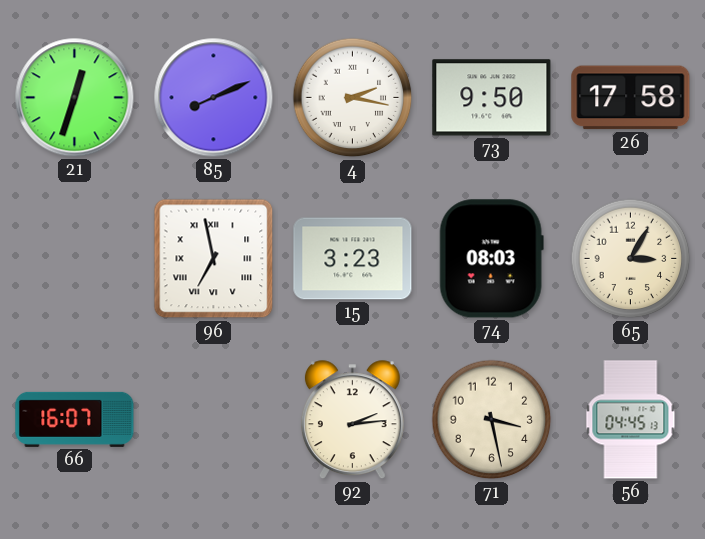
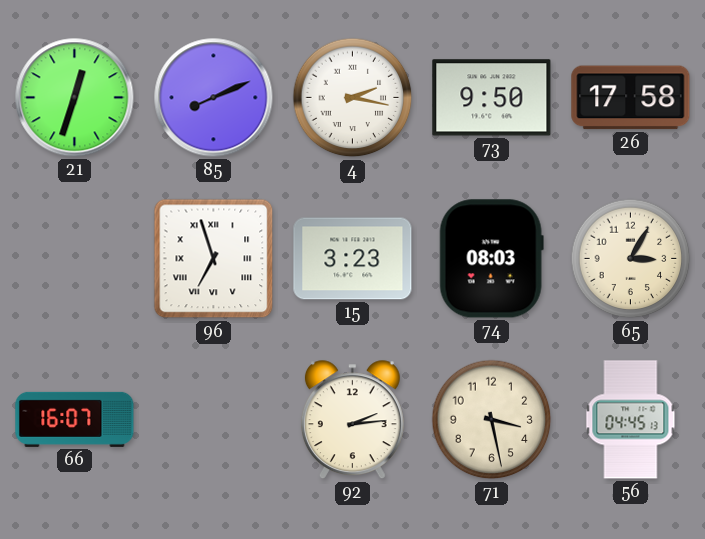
96: 6:58 -> 6:57 (214, 259)
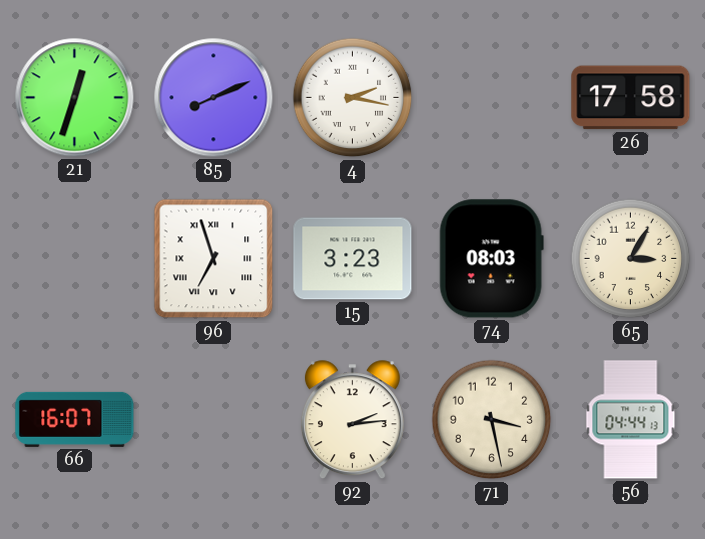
73: 9:50 -> none (492, 98)
56: 04:45 -> 04:44 (631, 420)
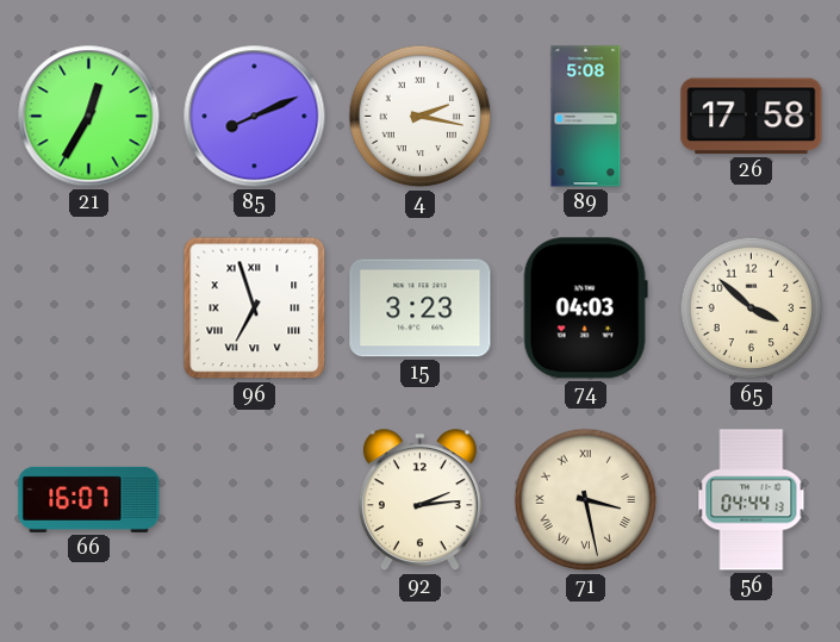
21: 12:33 -> 12:35 (89, 117)
89: none -> 5:08 (586, 117)
74: 08:03 -> 04:03 (585, 308)
65: 3:05 -> 3:52 (752, 308)
71 numerals: Arabic -> Roman (586, 500)
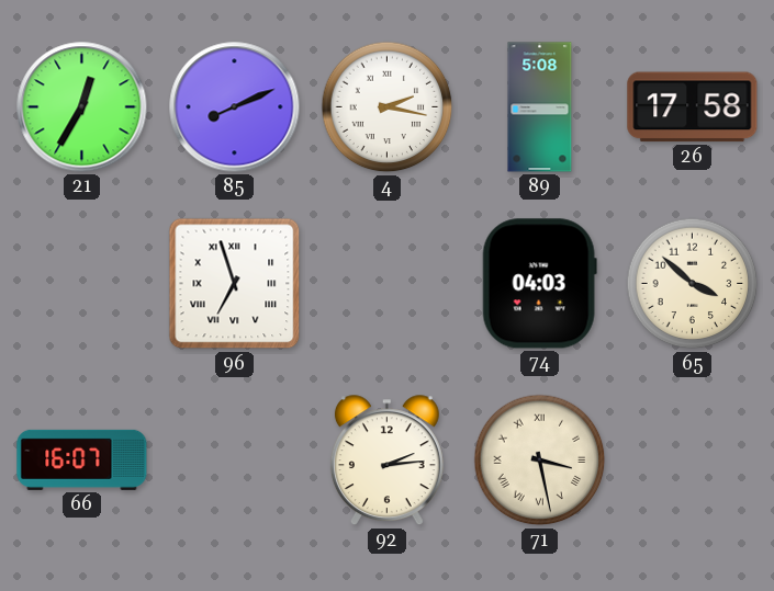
15: 3:23 -> none (421, 308)
56: 04:44 -> none (752, 500)
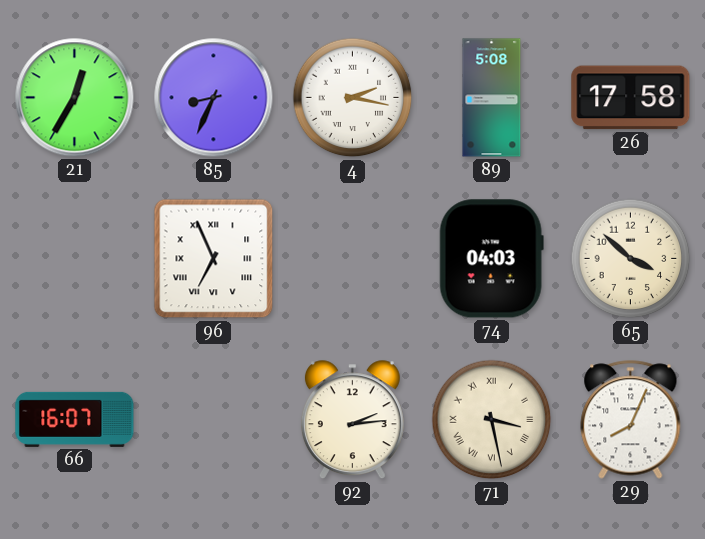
85: 8:11 -> 8:34 (214, 98)
96: 6:57 -> 6:56 (214, 259)
29: none -> 8:04 (631, 420)
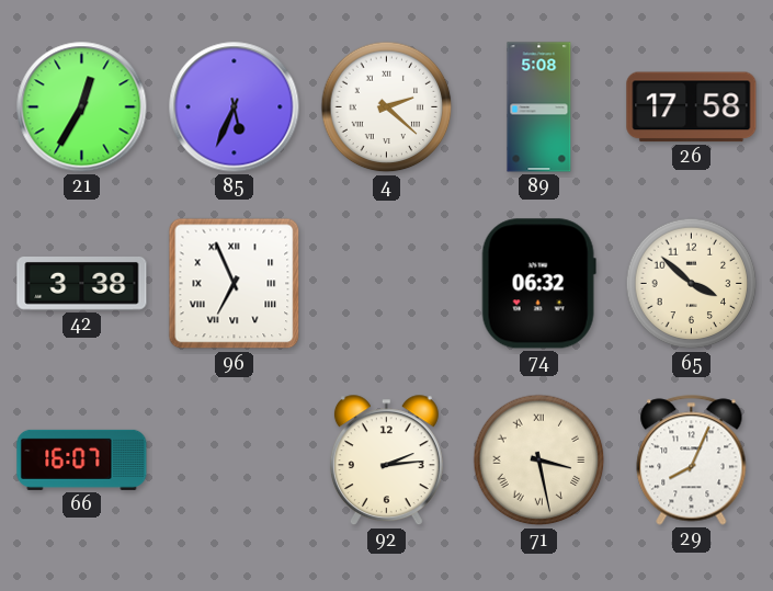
85: 8:34 -> 5:34 (235, 107)
4: 2:17 -> 2:22 (387, 107)
42: none -> 3:38 (82, 284)
74: 04:03 -> 06:32 (538, 284)
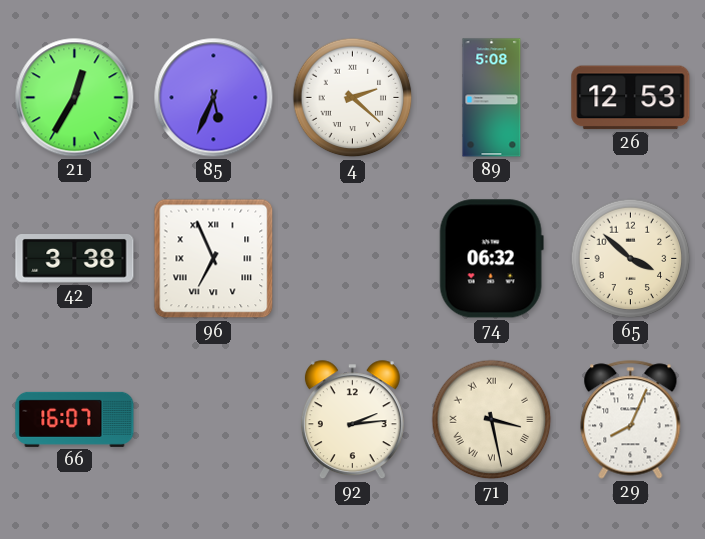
26: 17:58 -> 12:53 (631, 98)
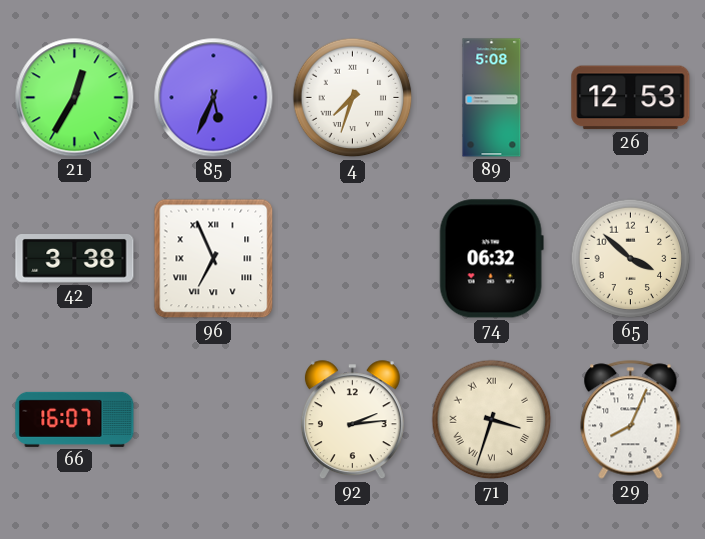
4: 2:22 -> 7:33 (353, 98)
71: 3:28 -> 3:33 (492, 420)
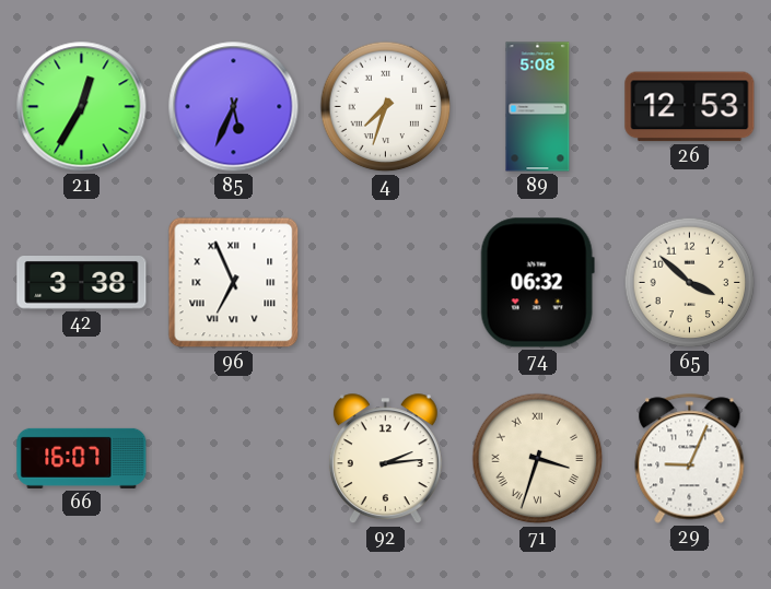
29: 8:04 -> 9:04 (690, 459)
